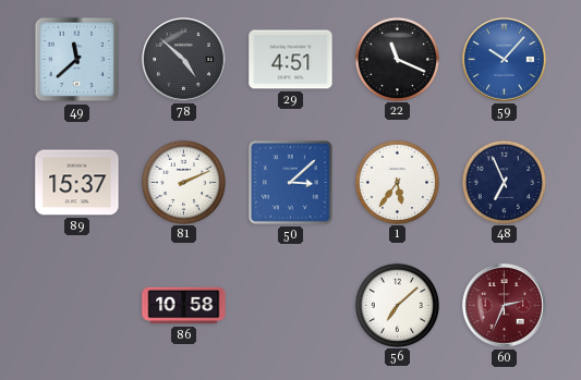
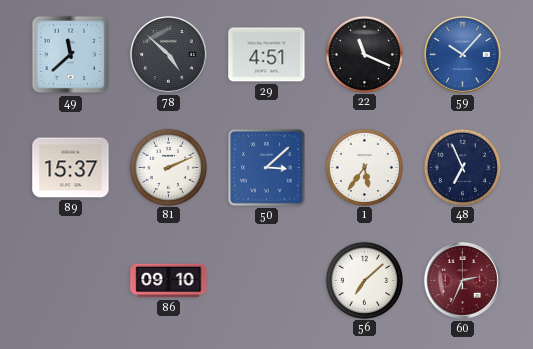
86: 10:58 -> 09:10 (169, 281)
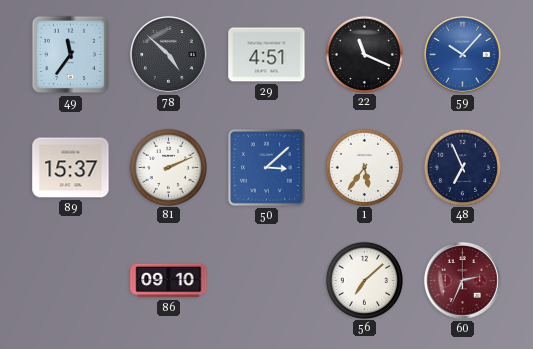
49: 11:38 -> 11:36 (71, 55)
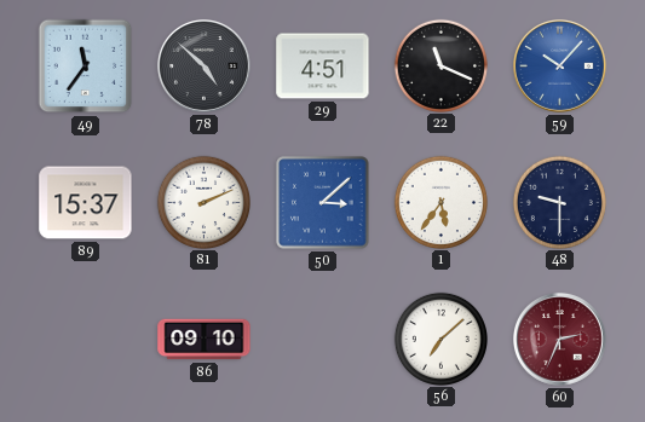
48: 6:56 -> 9:30 (559, 202)
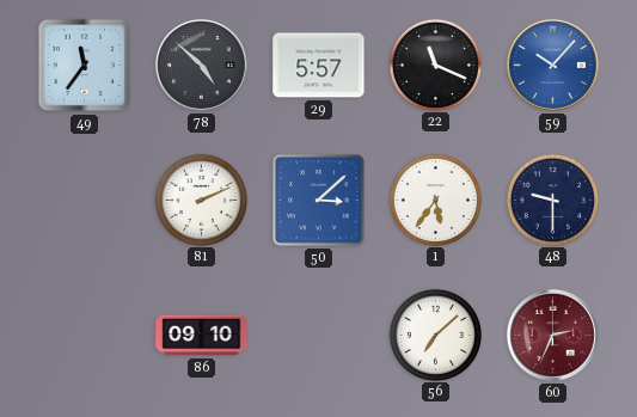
29: 4:51 -> 5:57 (319, 66)
89: 15:37 -> none (86, 203)
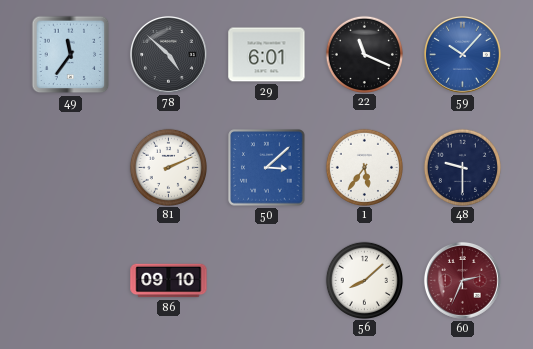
29: 5:57 -> 6:01 (267, 55)
56: 7:08 -> 8:08 (364, 280)
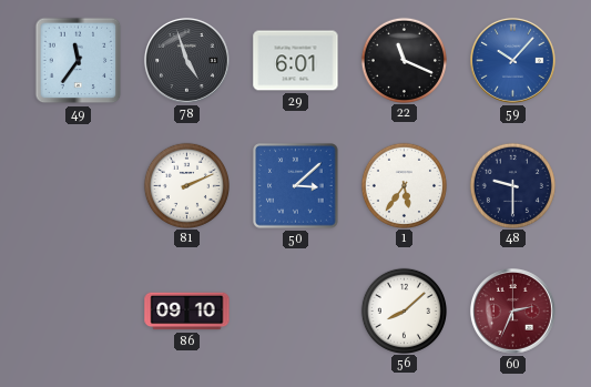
78: 4:52 -> 4:57 (187, 61)
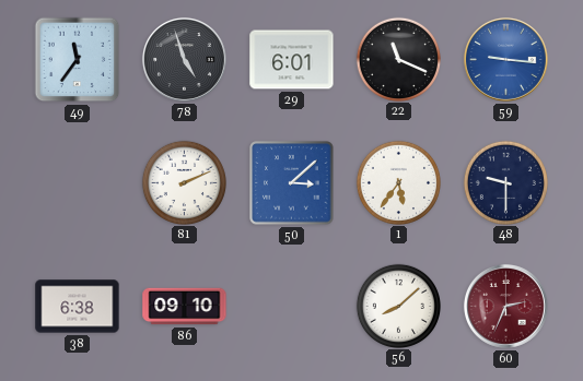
59: 10:07 -> 9:16 (506, 60)
38: none -> 6:38 (78, 307)
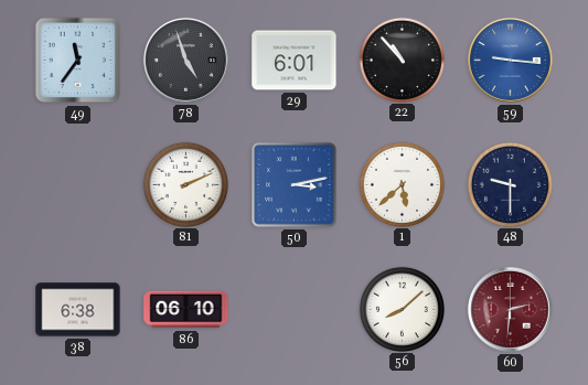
22: 11:19 -> 10:53 (402, 60)
50: 3:08 -> 3:13 (295, 185)
1: 5:36 -> 5:38 (402, 184)
86: 09:10 -> 06:10 (186, 310)
60: 2:34 -> 2:31 (511, 310)
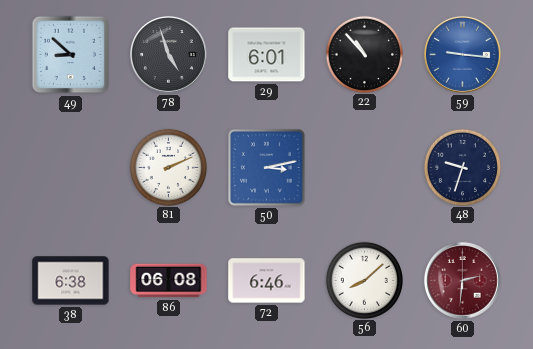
49: 11:36 -> 8:52 (71, 55)
1: 5:38 -> none (402, 184)
48: 9:30 -> 9:33 (462, 167)
86: 06:10 -> 06:08 (169, 281)
72: none -> 6:46 (267, 281)
